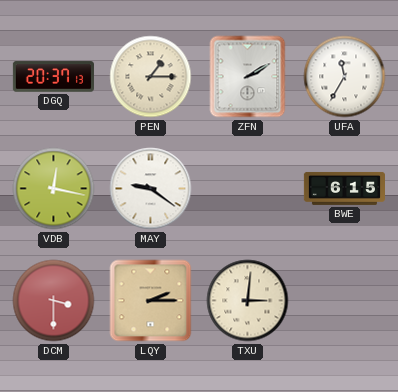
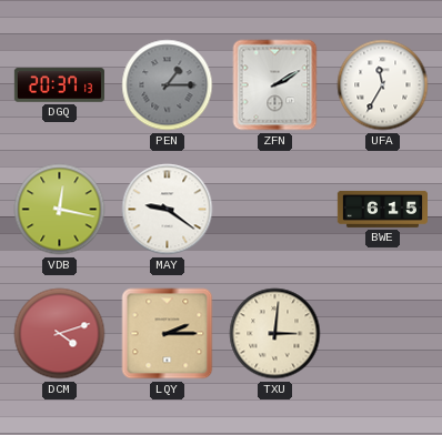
PEN dial: cream -> grey (168, 85)
DCM: 3:30 -> 4:12 (60, 334)
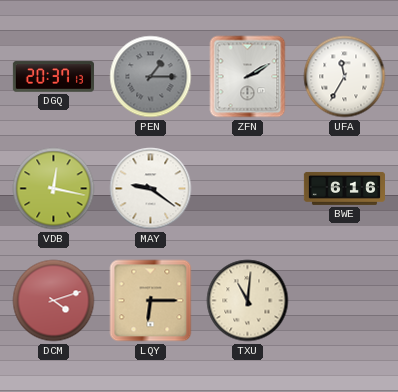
BWE: 6:15 -> 6:16 (344, 188)
LQY: 2:15 -> 6:15 (151, 301)
TXU: 3:01 -> 11:01 (248, 301)
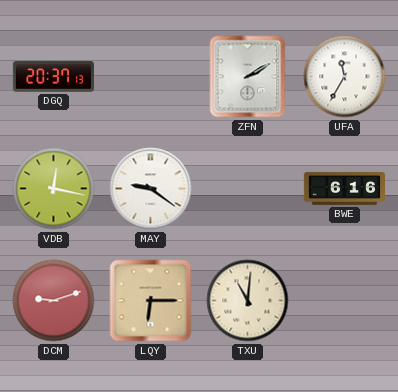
PEN: 1:15 -> none (151, 77)
DCM: 4:12 -> 9:12 (54, 301)
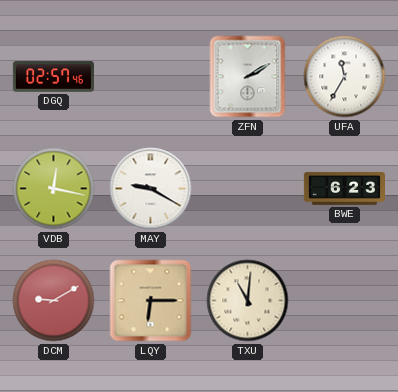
DGQ: 20:37 -> 02:57 (53, 77)
MAY: 9:21 -> 9:20 (151, 189)
BWE: 6:16 -> 6:23 (344, 188)
DCM: 9:12 -> 9:10 (54, 301)
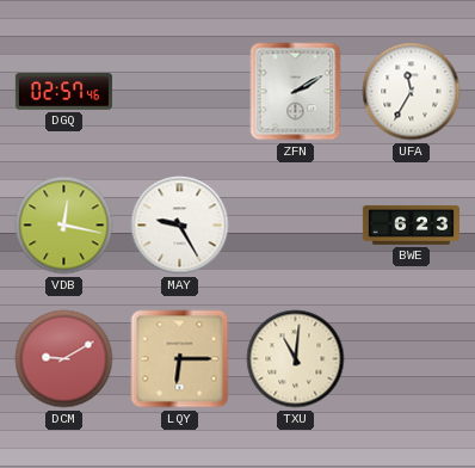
MAY: 9:20 -> 9:25 (180, 226)
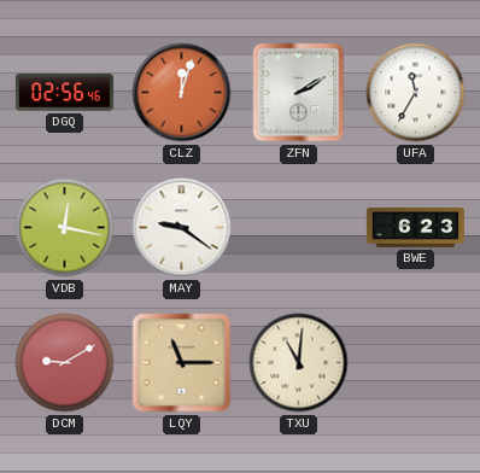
DGQ: 02:57 -> 02:56 (64, 93)
CLZ: none -> 12:03 (182, 93)
MAY: 9:25 -> 9:21 (182, 228)
LQY: 6:15 -> 11:15 (182, 363)
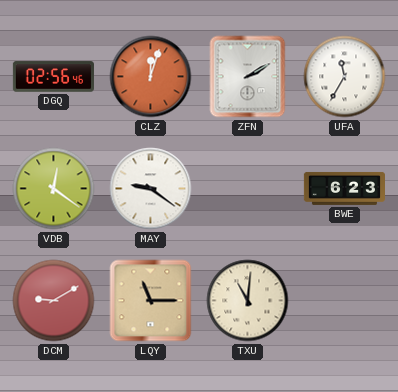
VDB: 12:17 -> 12:21 (54, 189)
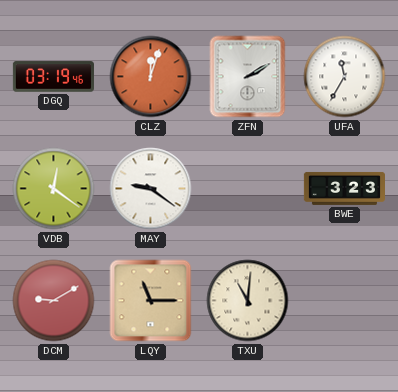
DGQ: 02:56 -> 03:19 (53, 77)
BWE: 6:23 -> 3:23 (344, 188)
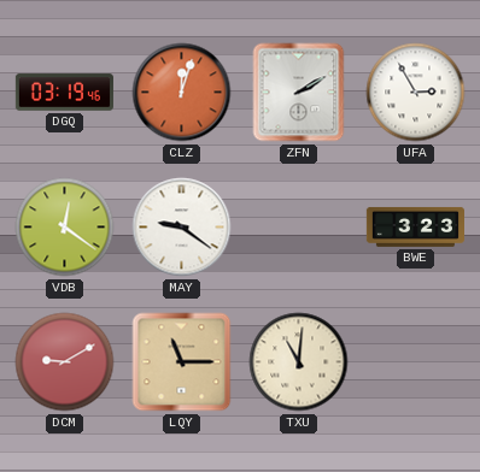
UFA: 11:35 -> 2:55 (416, 93)
